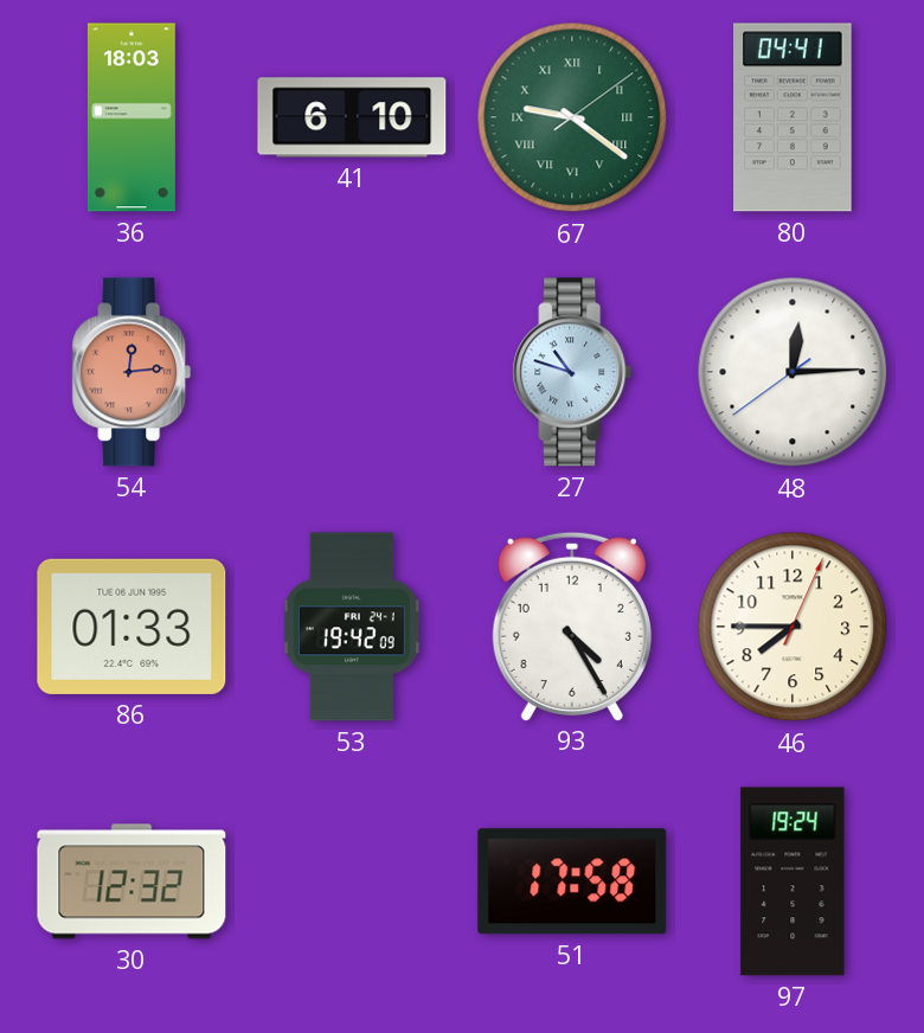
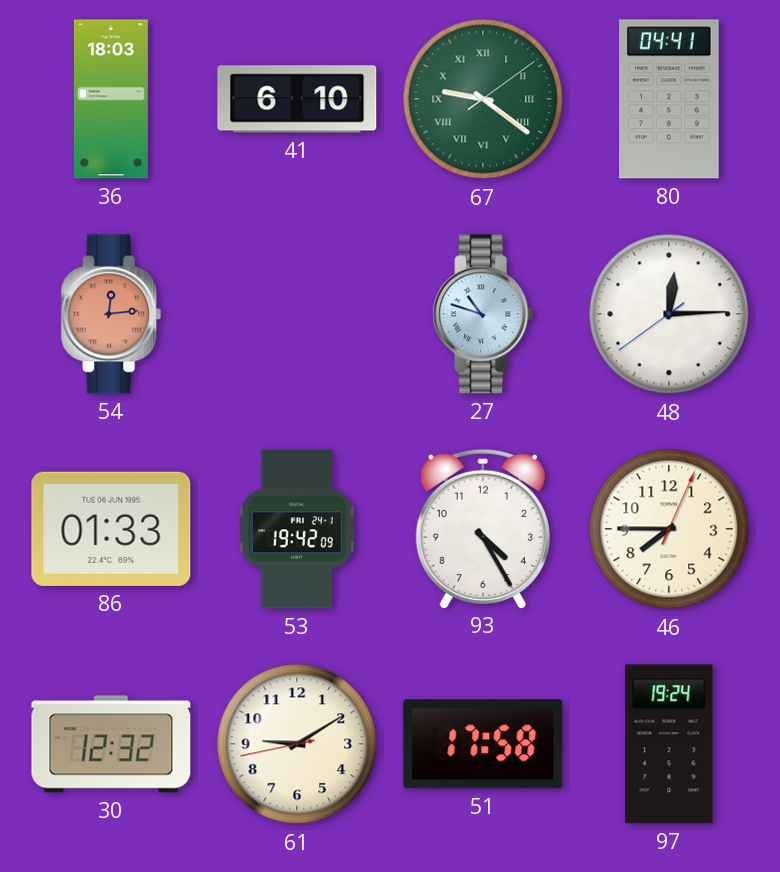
61: none -> 9:09 (297, 744)
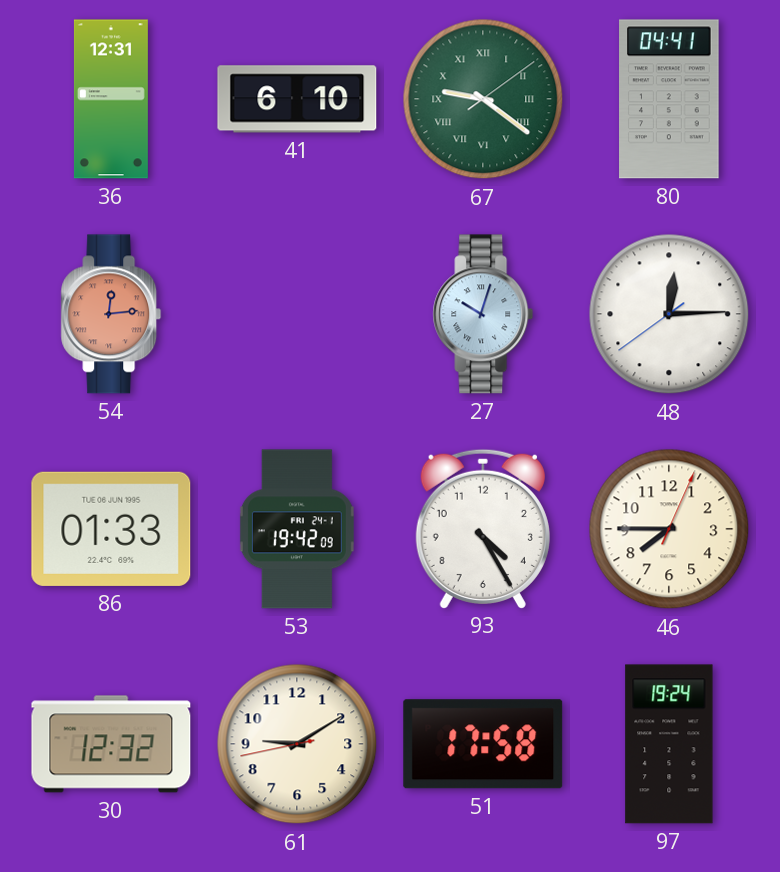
36: 18:03 -> 12:31 (111, 99)
27: 10:48 -> 10:03 (483, 314)
